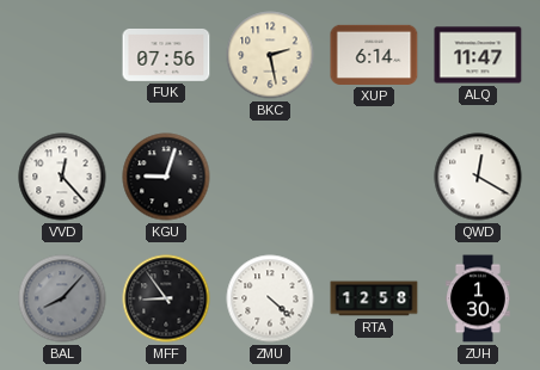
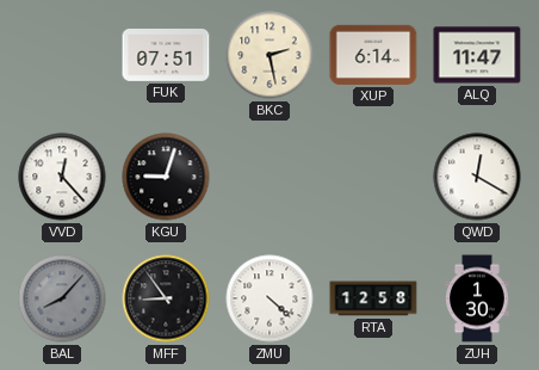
FUK: 07:56 -> 07:51 (166, 56)
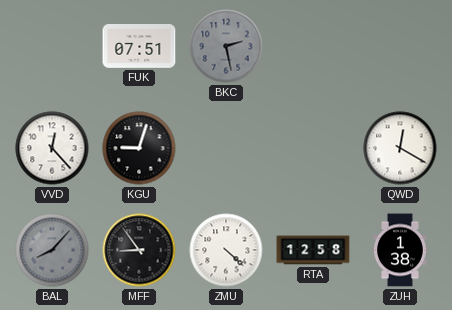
BKC dial: cream -> grey (226, 46)
XUP: 6:14 -> none (373, 55)
ALQ: 11:47 -> none (477, 55)
ZUH: 1:30 -> 1:38 (401, 250)
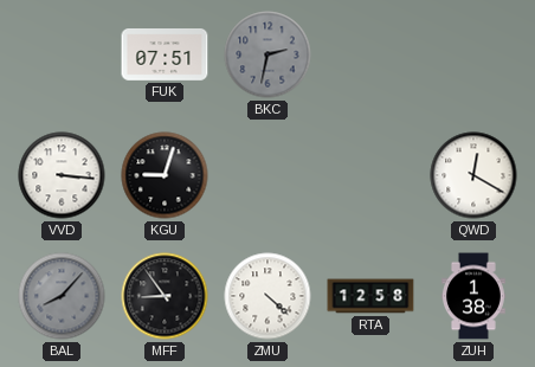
BKC: 2:28 -> 2:32 (267, 54)
VVD: 12:23 -> 3:16 (62, 175)
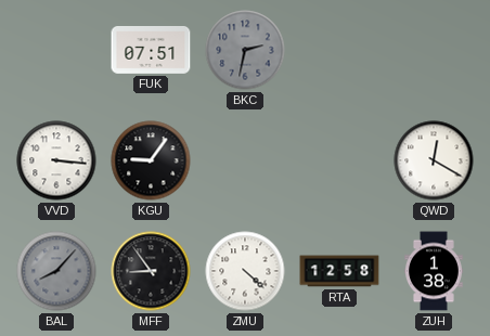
KGU: 9:03 -> 9:06 (151, 160)
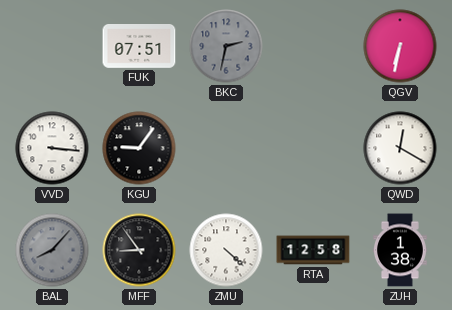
QGV: none -> 6:32 (400, 46)
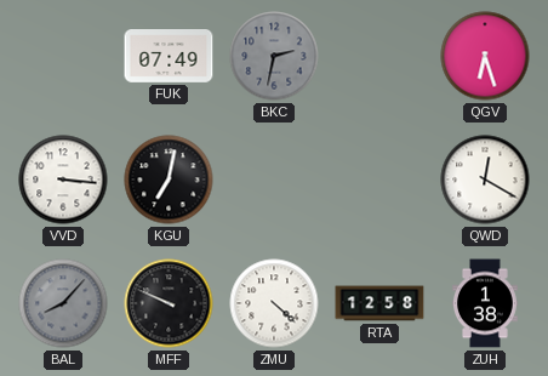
FUK: 07:51 -> 07:49 (169, 57)
QGV: 6:32 -> 6:27 (485, 56)
KGU: 9:06 -> 7:02 (169, 180)
MFF: 8:54 -> 9:49 (169, 303)
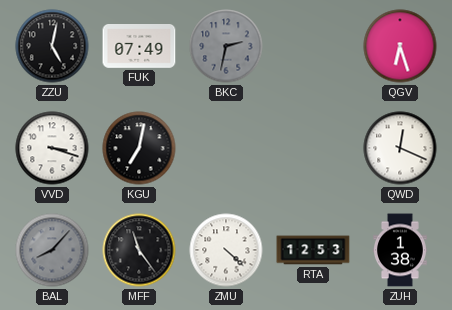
ZZU: none -> 5:02 (52, 46)
VVD: 3:16 -> 3:18 (52, 148)
QWD: 12:20 -> 12:19 (400, 148)
MFF: 9:49 -> 11:24 (139, 250)
RTA: 12:58 -> 12:53 (313, 250)
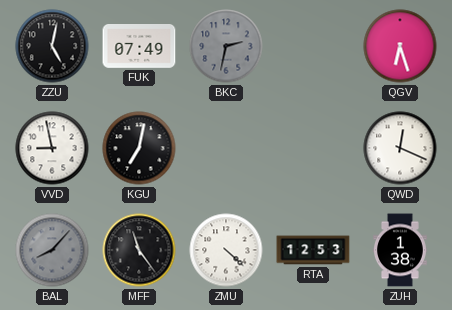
VVD: 3:18 -> 8:58 (52, 148)
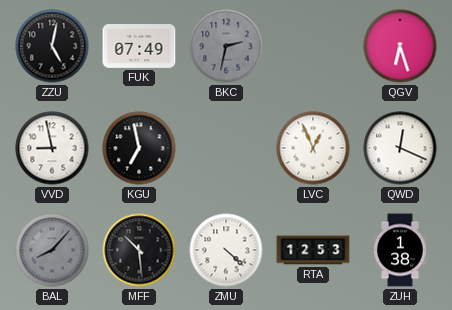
KGU: 7:02 -> 6:58 (139, 148)
LVC: none -> 12:56 (313, 148)
MFF: 11:24 -> 10:29 (139, 250)
